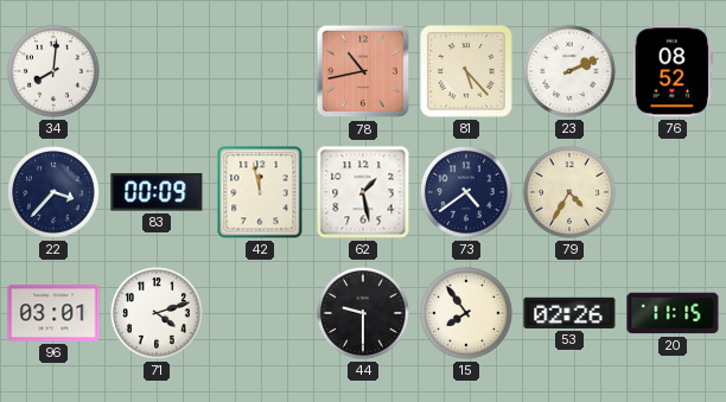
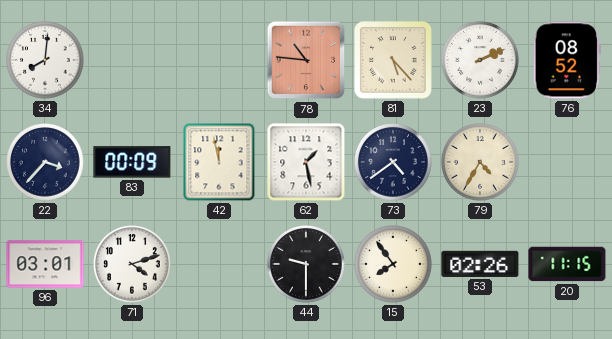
78: 10:43 -> 10:46 (306, 60)
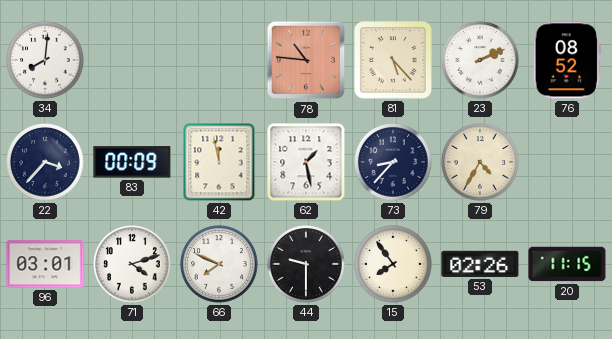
73: 4:39 -> 8:37 (394, 163)
66: none -> 7:49 (220, 265)
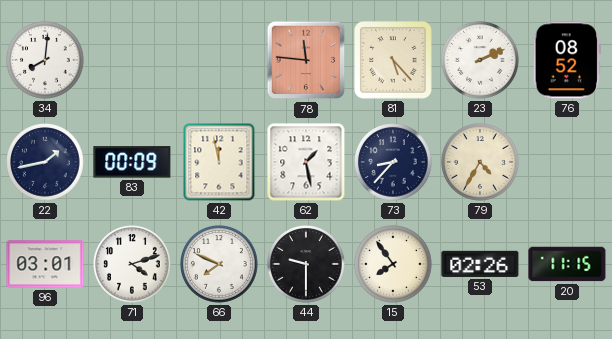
78: 10:46 -> 11:46 (306, 60)
22: 3:37 -> 1:43 (46, 163)
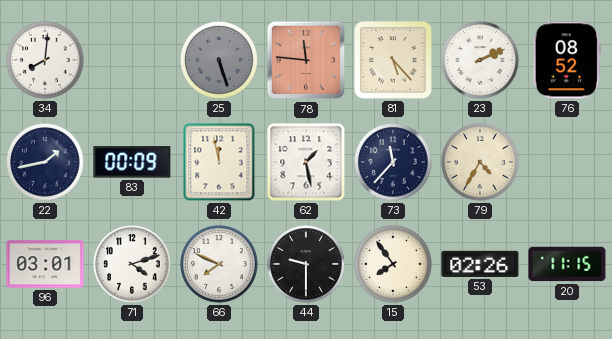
25: none -> 5:27 (220, 61)
73: 8:37 -> 11:37 (394, 163)
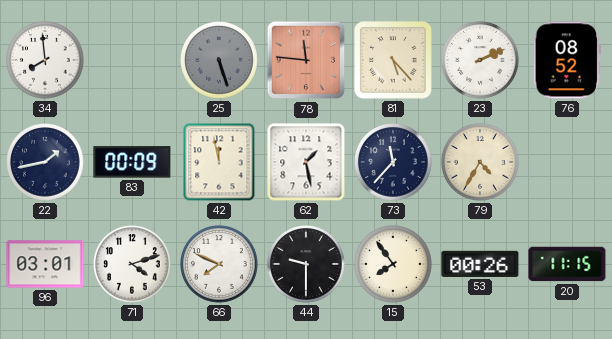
34: 8:01 -> 7:59 (46, 61)
53: 02:26 -> 00:26 (480, 264)
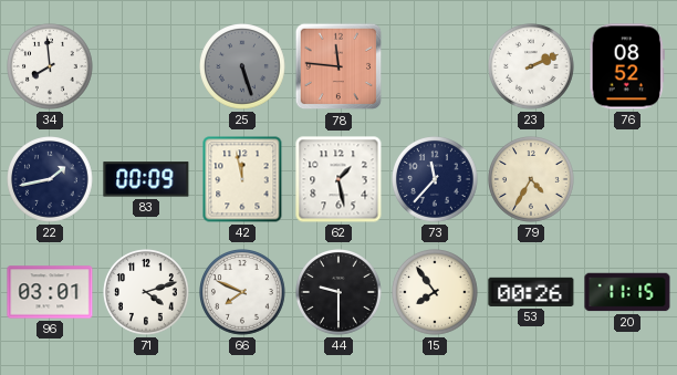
81: 5:23 -> none (393, 60)
